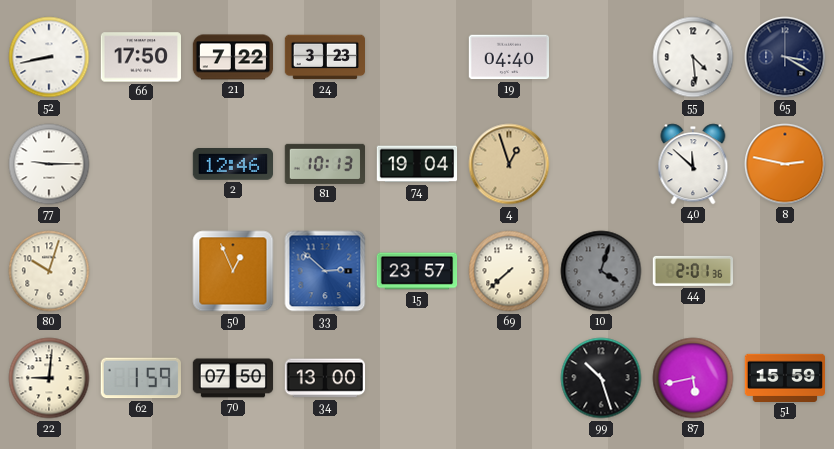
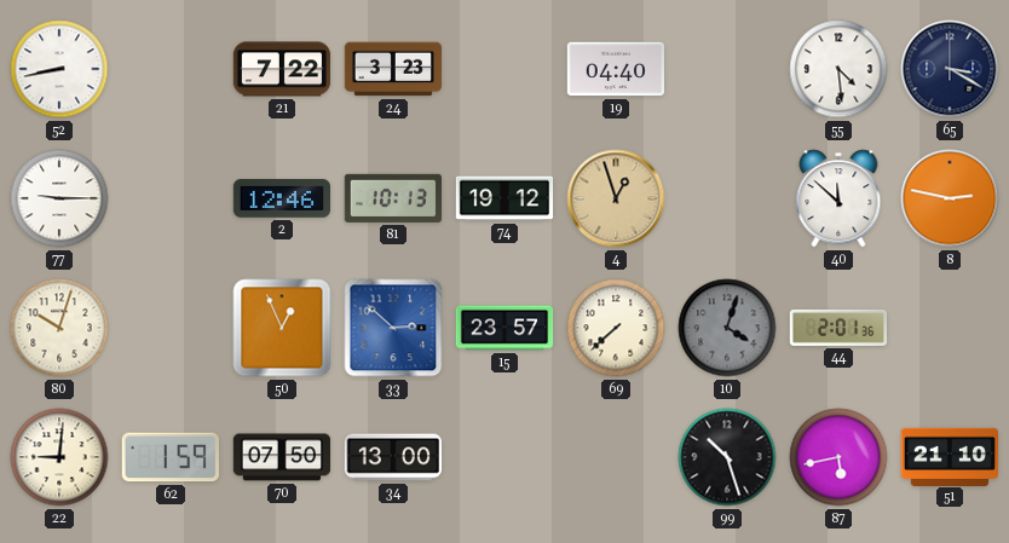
66: 17:50 -> none (140, 57)
74: 19:04 -> 19:12 (504, 198)
51: 15:59 -> 21:10 (950, 456)
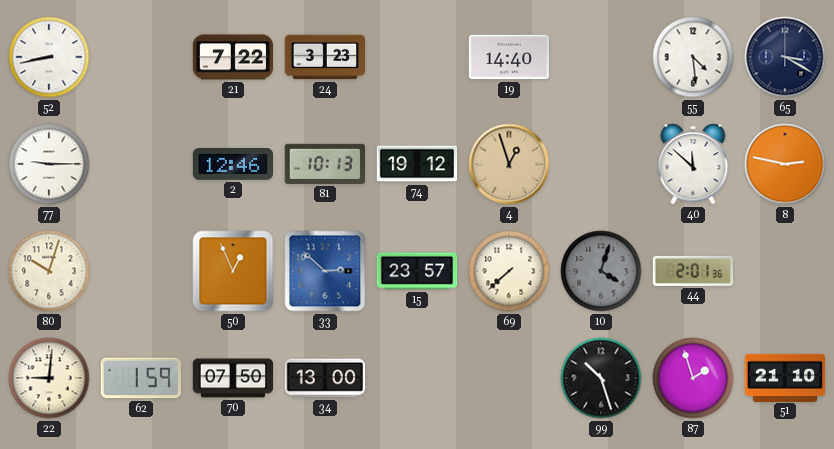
19: 04:40 -> 14:40 (508, 57)
87: 5:43 -> 1:57 (693, 378)
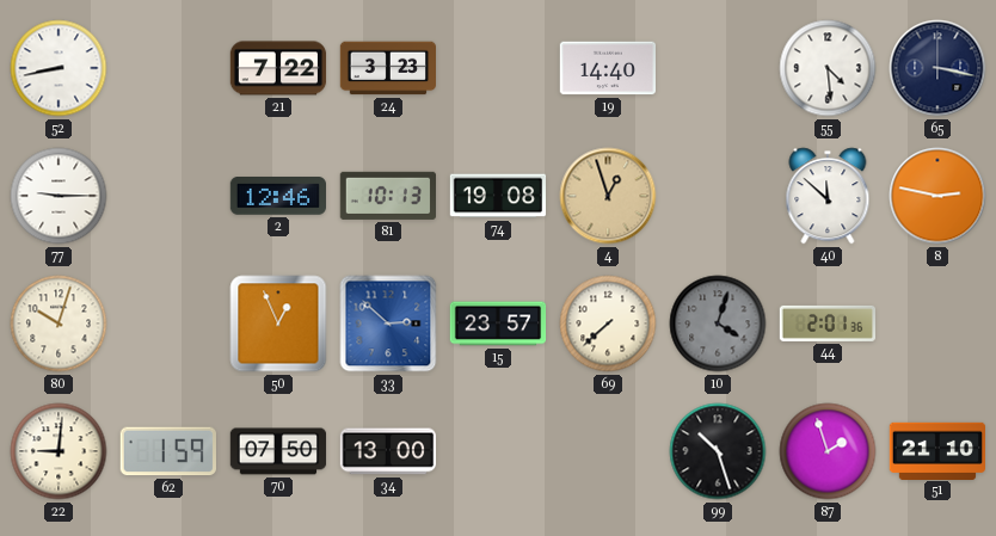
65: 3:20 -> 3:17 (937, 68)
74: 19:12 -> 19:08 (498, 196)
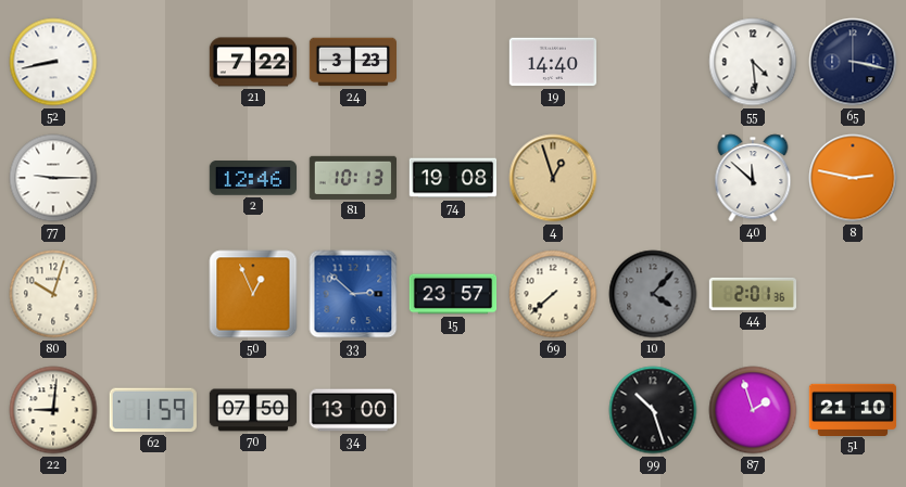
10: 4:03 -> 4:07 (653, 294)
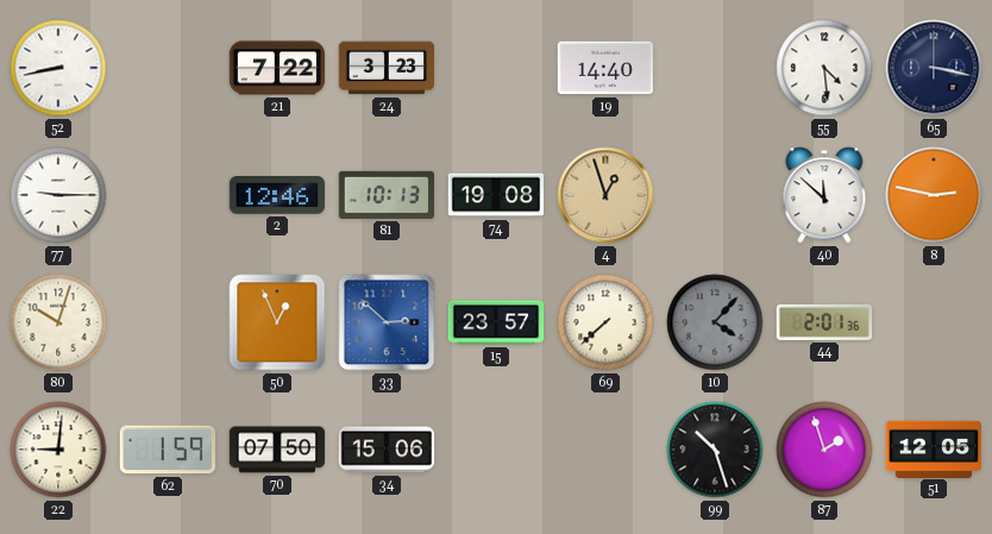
34: 13:00 -> 15:06 (387, 450)
51: 21:10 -> 12:05 (934, 448)
